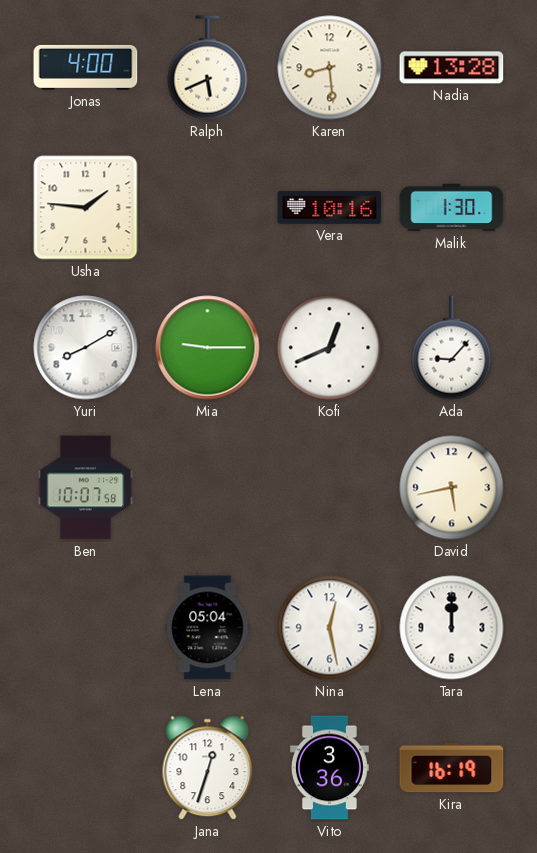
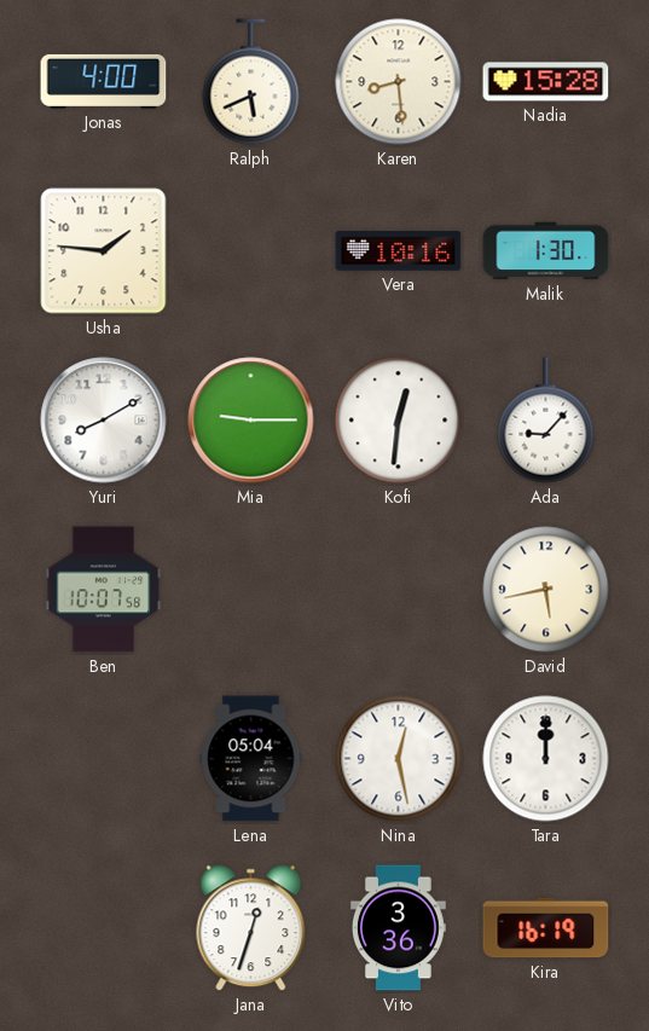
Nadia: 13:28 -> 15:28 (546, 82)
Kofi: 12:41 -> 12:31 (399, 421)
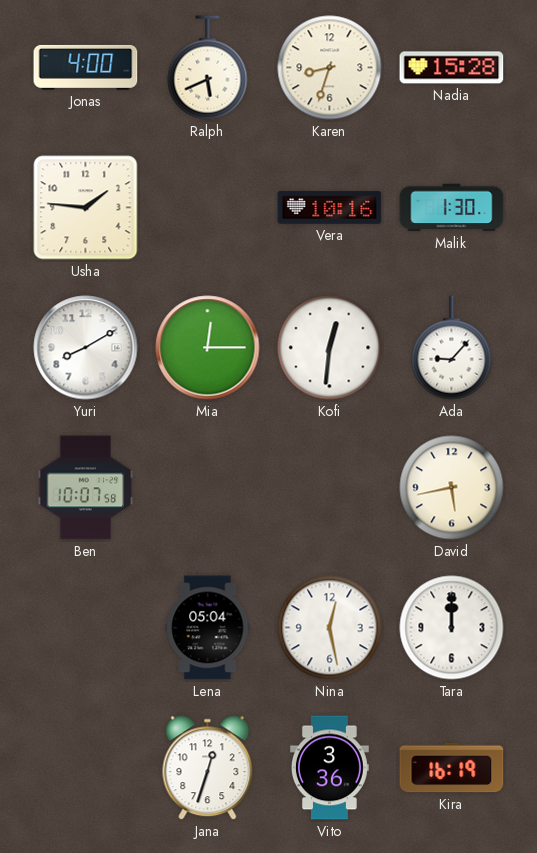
Karen: 8:29 -> 8:33 (330, 68)
Mia: 9:15 -> 12:15 (208, 348)
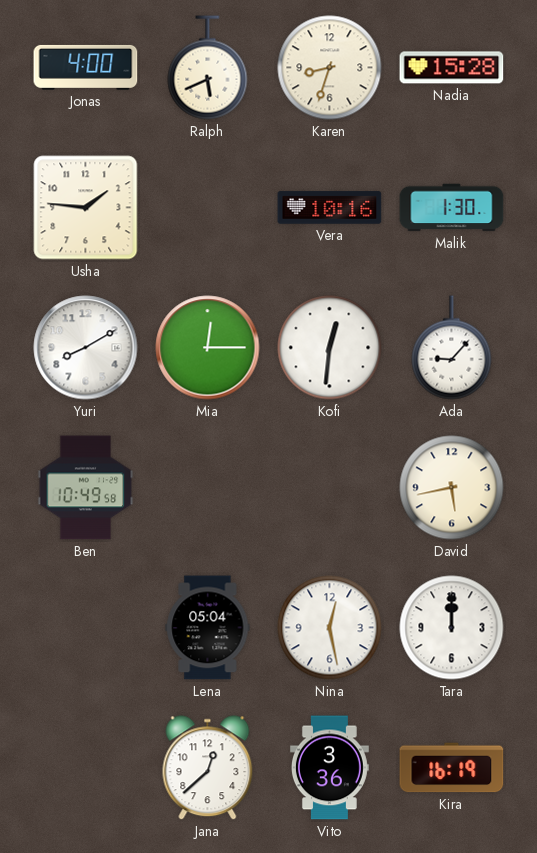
Ben: 10:07 -> 10:49 (86, 488)
Jana: 12:33 -> 12:38 (208, 768)
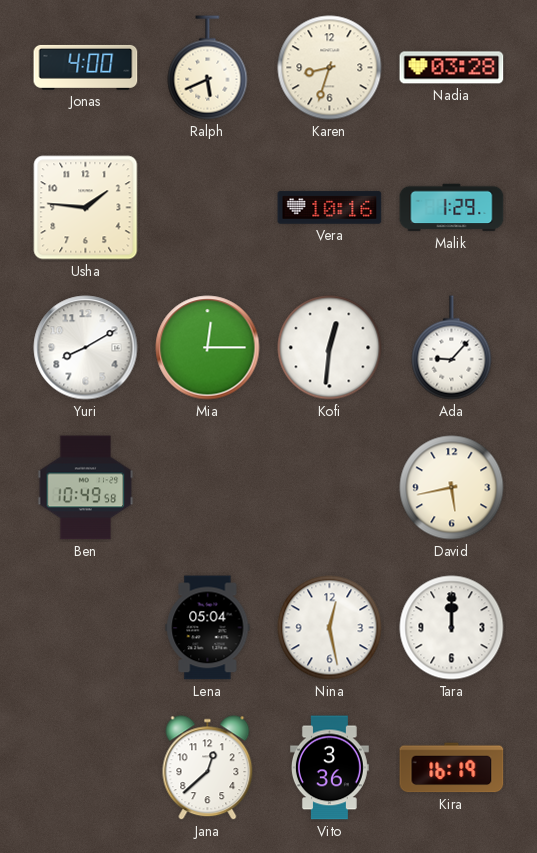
Nadia: 15:28 -> 03:28 (452, 68)
Malik: 1:30 -> 1:29 (452, 208)
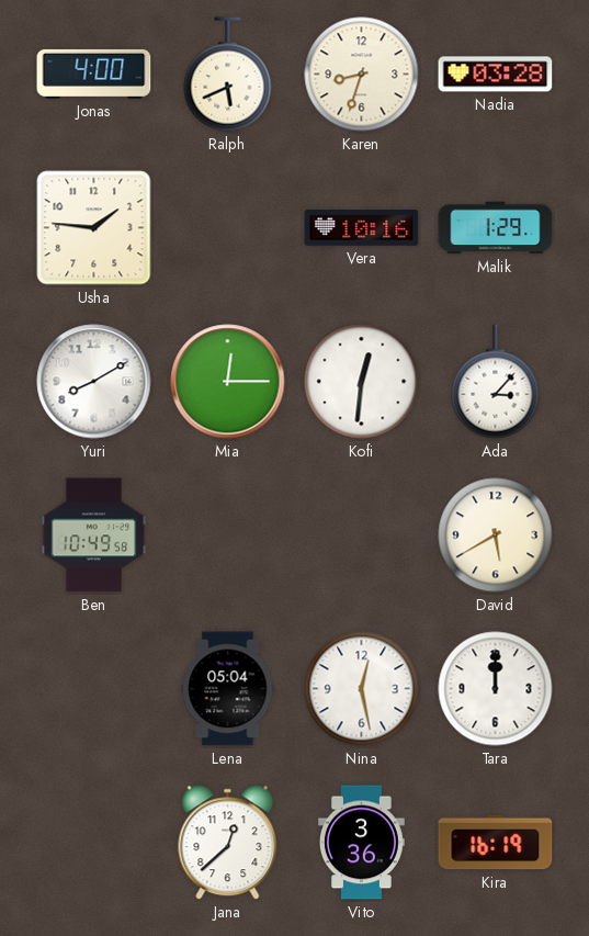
Ada: 9:07 -> 3:07 (496, 382)
David: 5:43 -> 5:40 (496, 535)
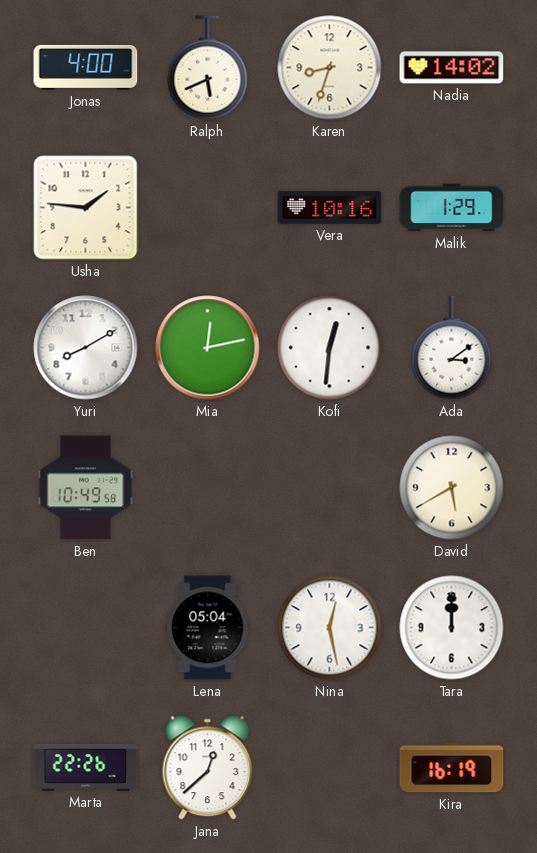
Nadia: 03:28 -> 14:02 (452, 68)
Mia: 12:15 -> 12:13 (208, 348)
Ada: 3:07 -> 3:09 (452, 348)
Marta: none -> 22:26 (86, 767)
Vito: 3:36 -> none (361, 843)
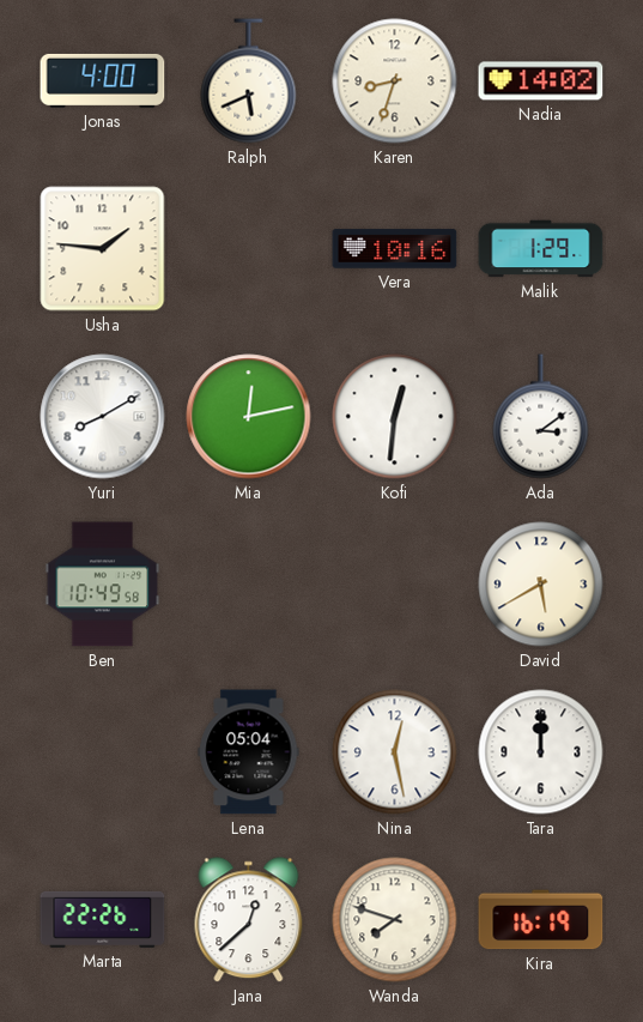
Wanda: none -> 7:48 (395, 920)
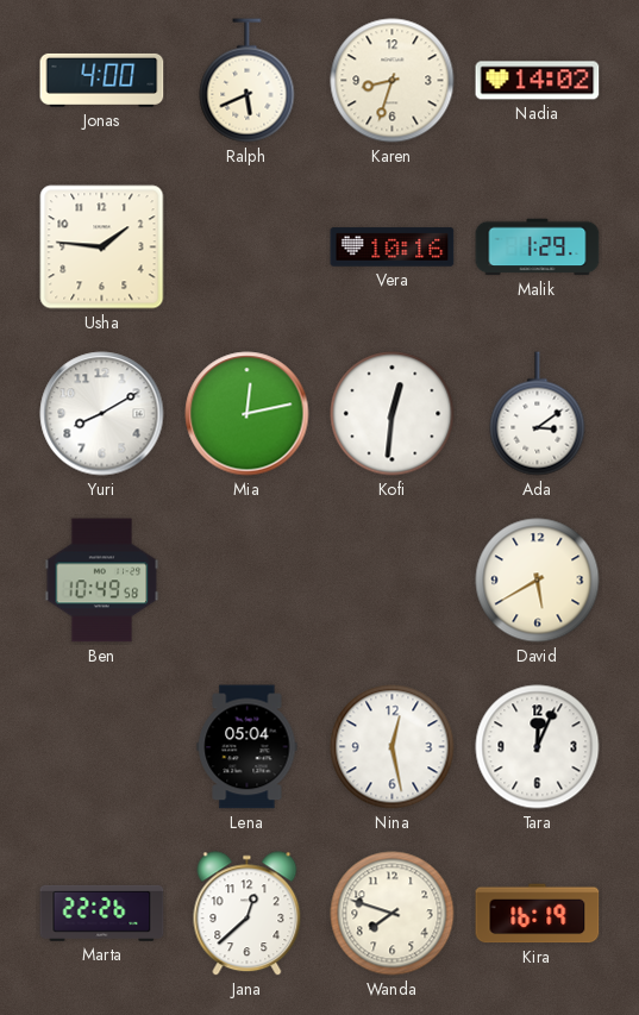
Tara: 12:00 -> 12:04 (538, 747)
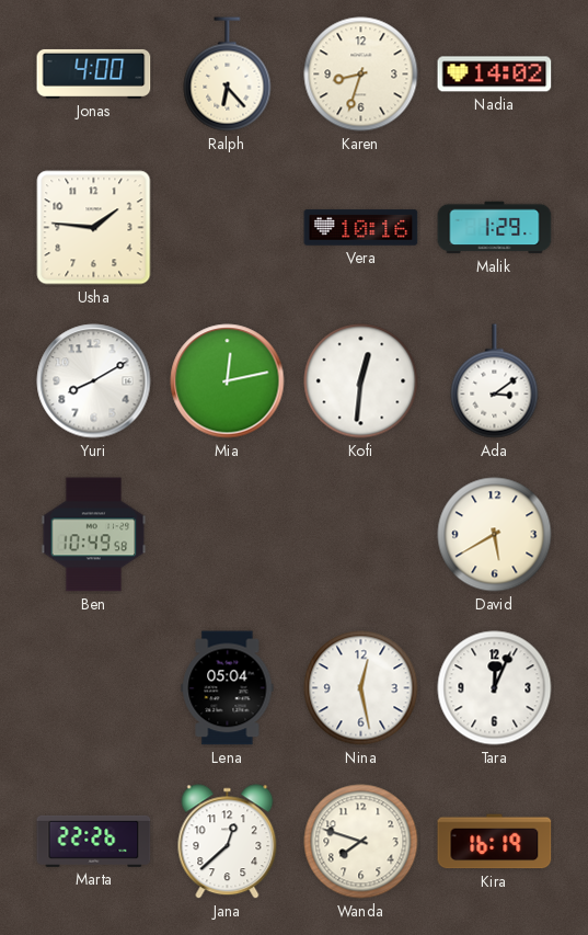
Ralph: 5:41 -> 6:23 (228, 75)
